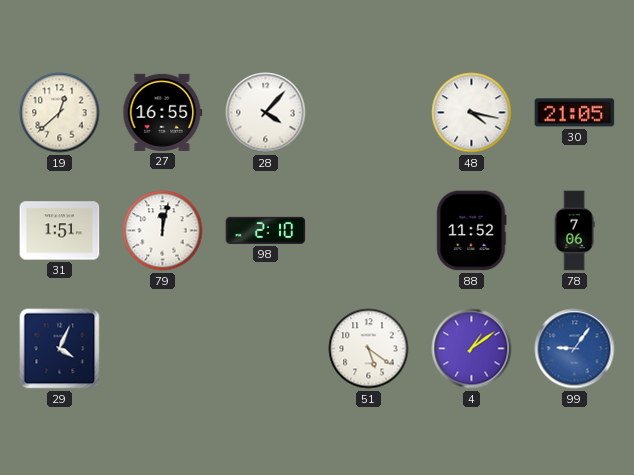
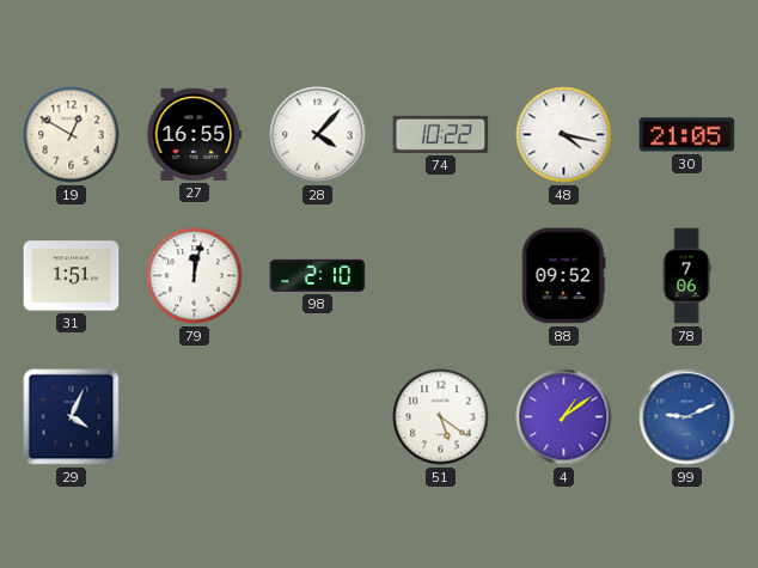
19: 12:38 -> 12:50 (72, 135)
74: none -> 10:22 (441, 134)
88: 11:52 -> 09:52 (563, 276)
99: 9:06 -> 9:11 (687, 417)
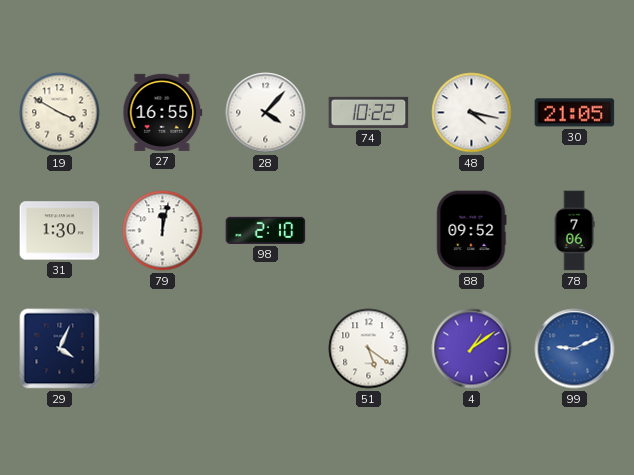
19: 12:50 -> 3:50 (60, 113)
31: 1:51 -> 1:30 (60, 231)
